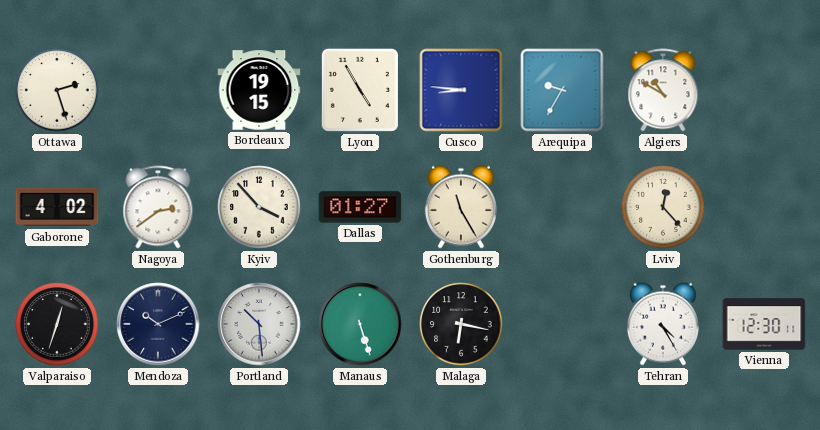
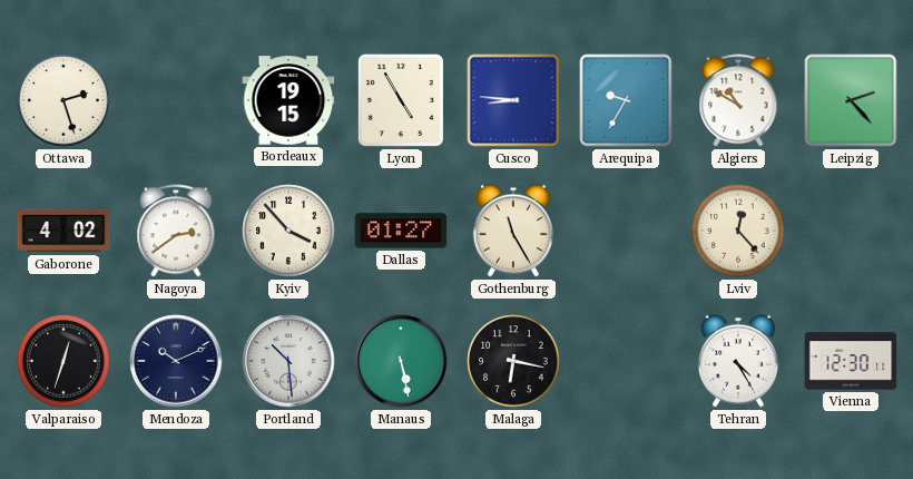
Leipzig: none -> 2:23 (851, 100)
Manaus: 5:27 -> 5:28 (401, 361)
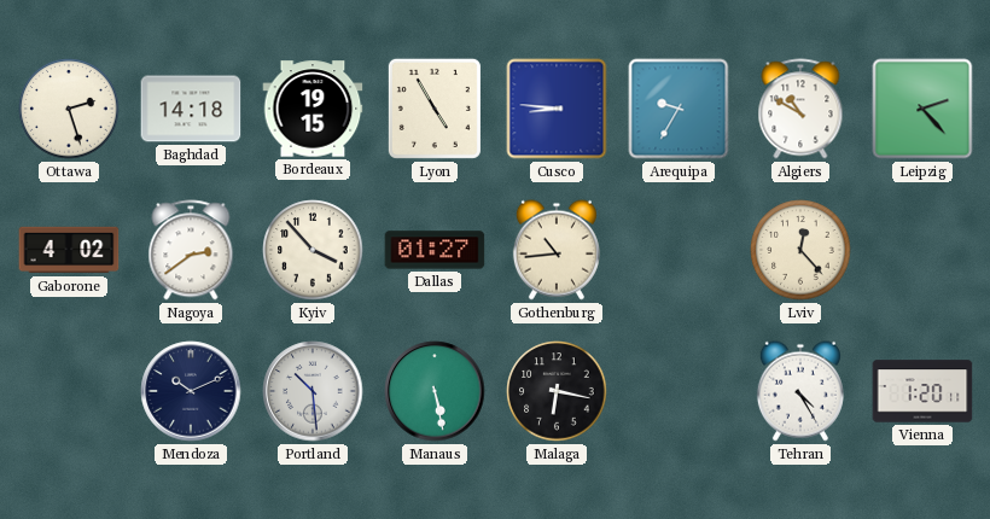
Baghdad: none -> 14:18 (191, 109)
Gothenburg: 11:25 -> 10:44 (557, 250)
Valparaiso: 12:33 -> none (63, 361)
Vienna: 12:30 -> 1:20 (922, 391)
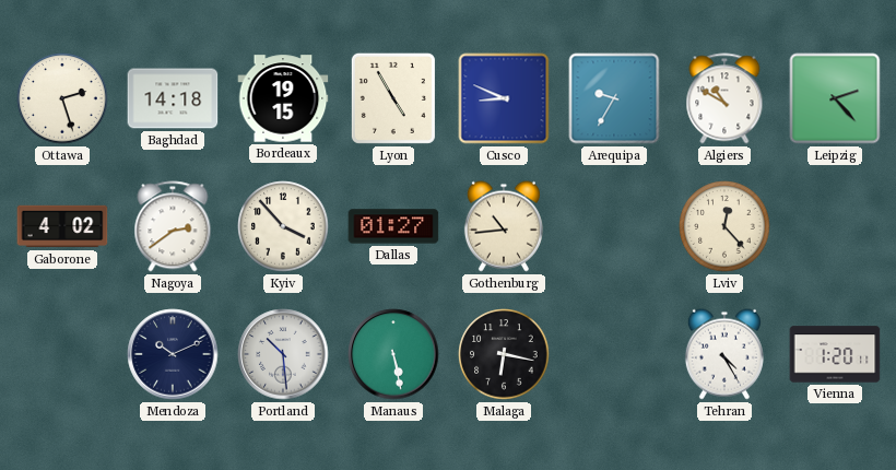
Cusco: 8:46 -> 8:49 (504, 98)
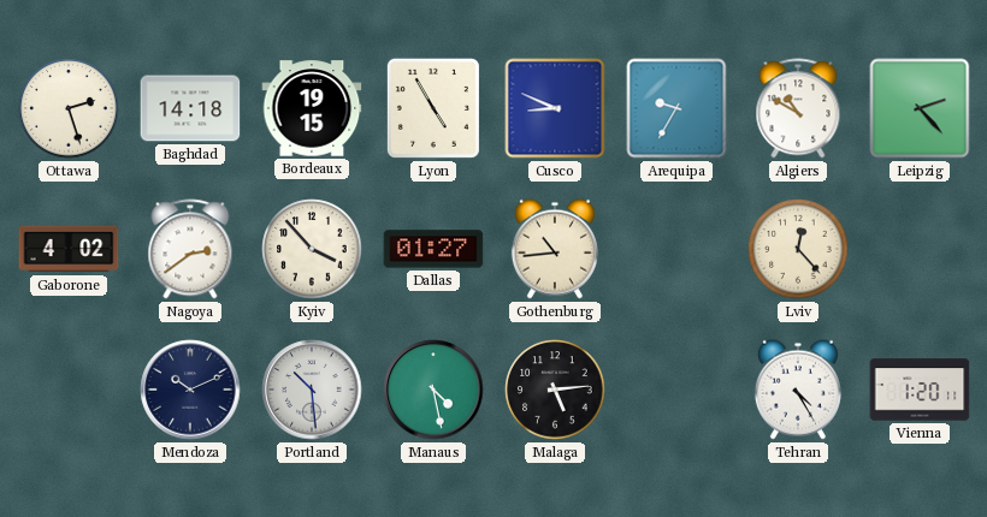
Manaus: 5:28 -> 4:28 (433, 390)
Malaga: 6:17 -> 5:14 (555, 390)
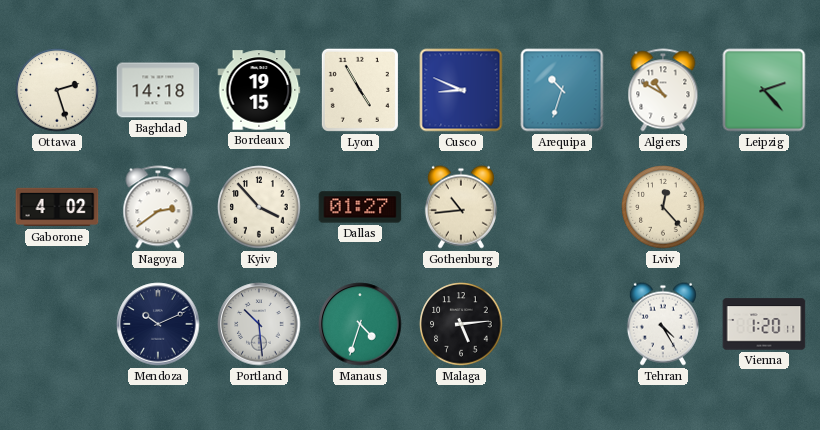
Arequipa: 9:35 -> 10:33 (562, 90)
Manaus: 4:28 -> 4:33 (360, 324)
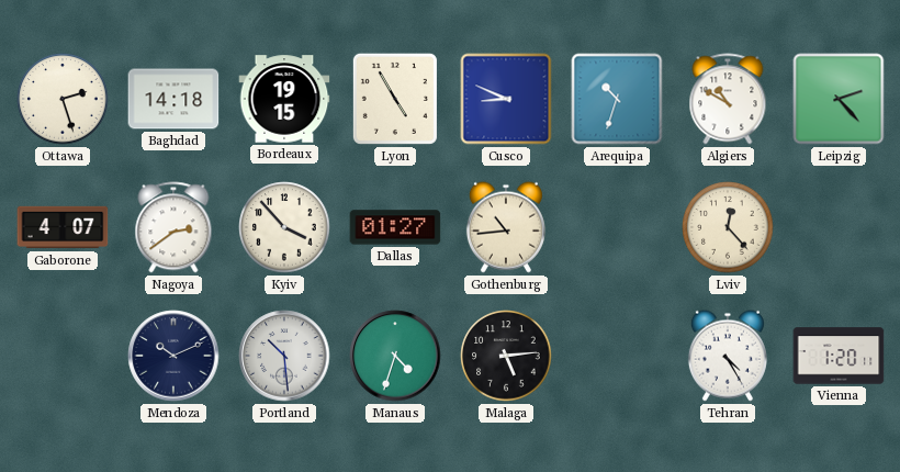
Gaborone: 4:02 -> 4:07 (63, 227)
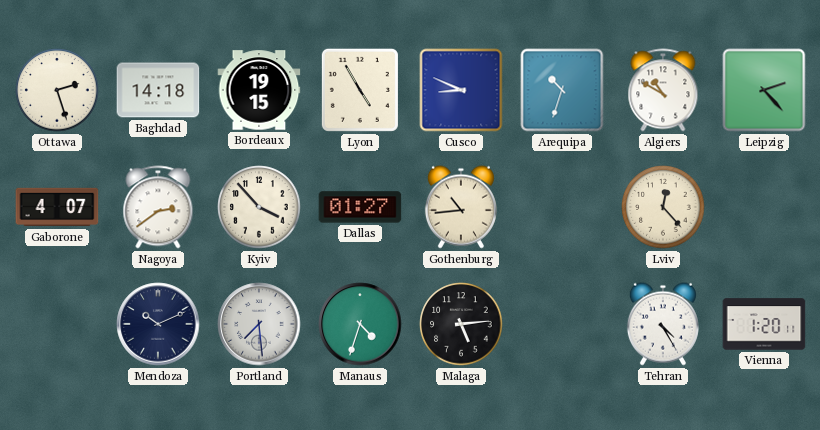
Portland: 10:29 -> 7:29 (259, 324)
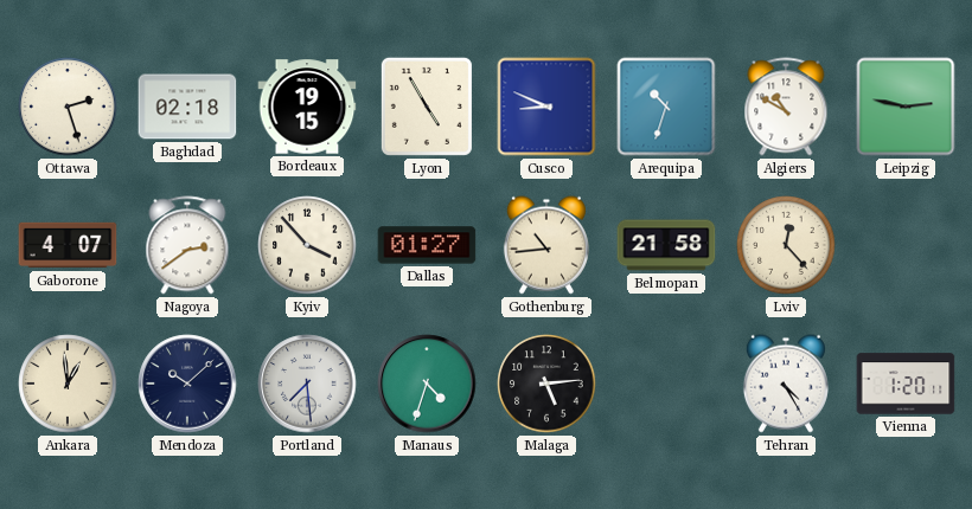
Baghdad: 14:18 -> 02:18 (187, 107)
Leipzig: 2:23 -> 2:47 (906, 107)
Belmopan: none -> 21:58 (666, 245)
Ankara: none -> 12:59 (68, 384)
Mendoza: 10:11 -> 10:08 (187, 384)
